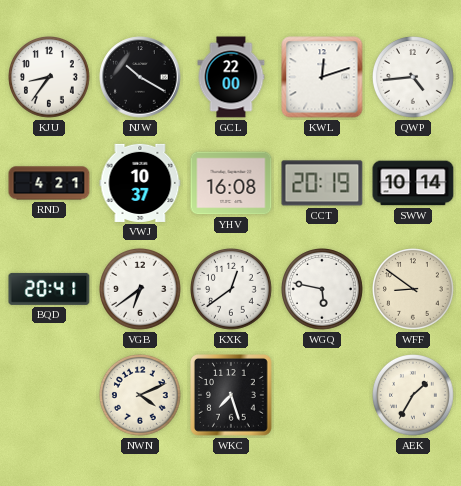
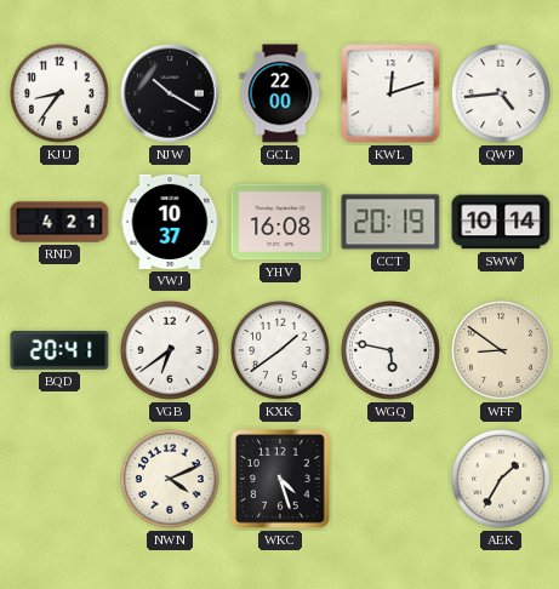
KXK: 12:39 -> 1:39 (281, 351)
WKC: 7:27 -> 4:27 (281, 480)
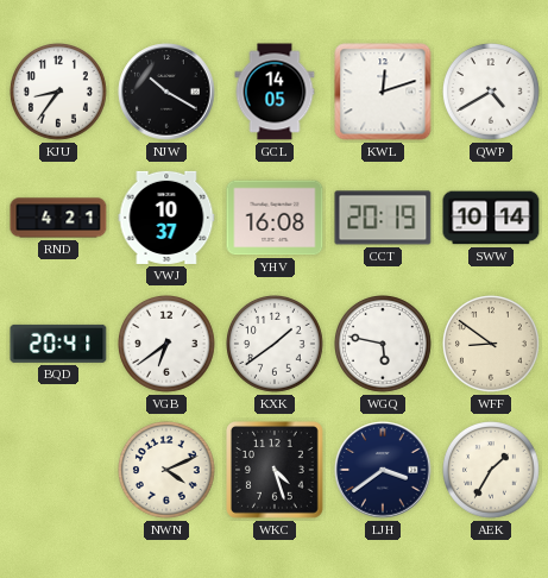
GCL: 22:00 -> 14:05 (275, 92)
QWP: 4:44 -> 4:40 (492, 93)
LJH: none -> 3:39 (383, 470)
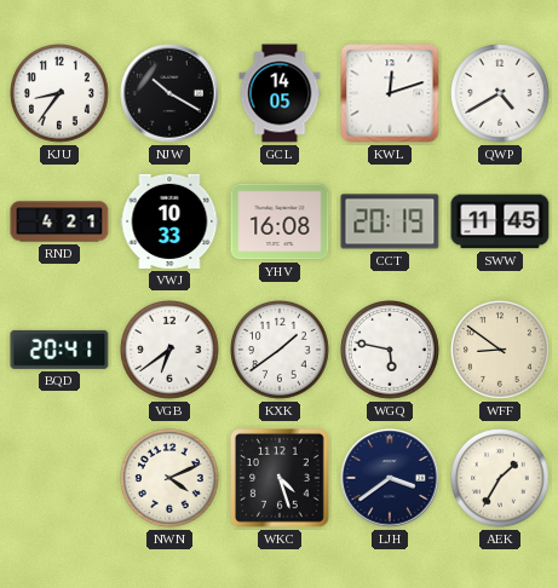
VWJ: 10:37 -> 10:33 (169, 221)
SWW: 10:14 -> 11:45 (500, 221)
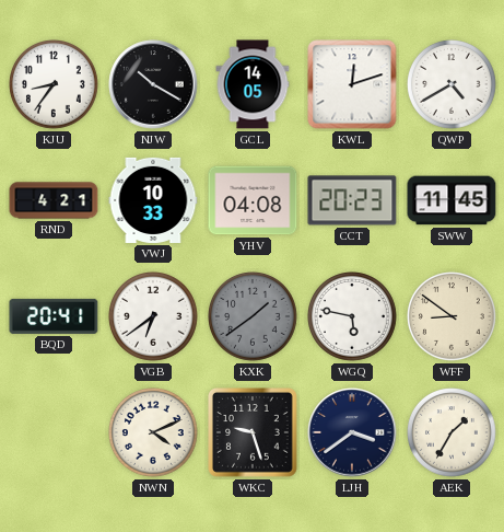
YHV: 16:08 -> 04:08 (253, 200)
CCT: 20:19 -> 20:23 (352, 200)
KXK dial: white -> grey (254, 317)
WKC: 4:27 -> 9:27 (254, 433)
